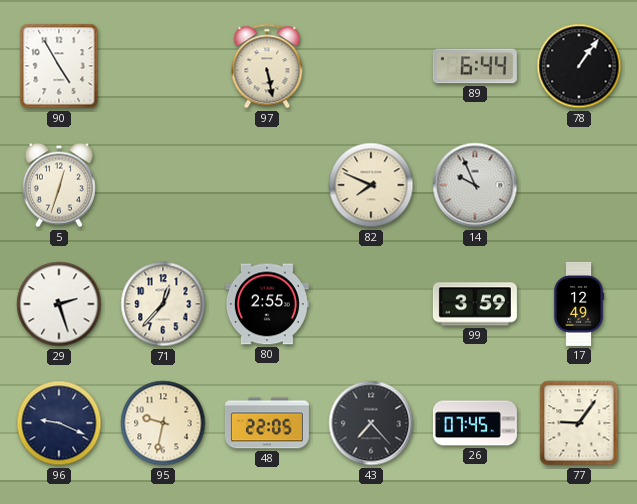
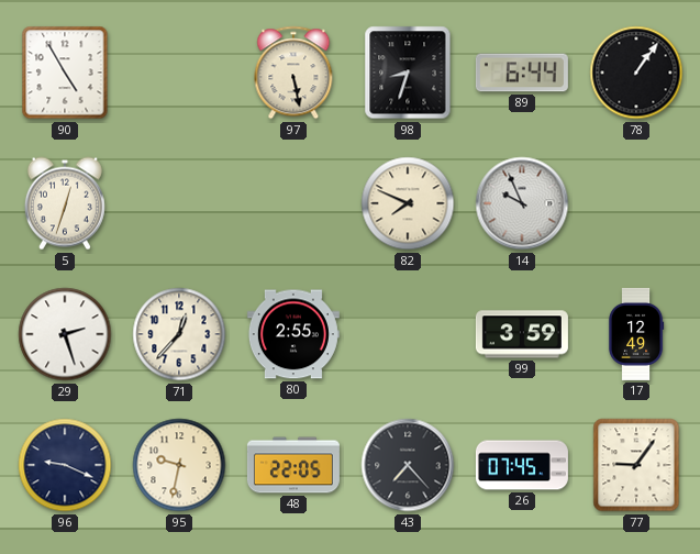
98: none -> 8:33 (408, 73)
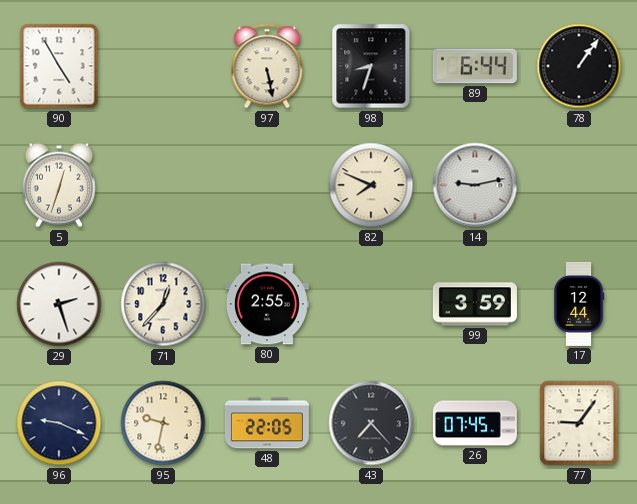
14: 9:56 -> 9:13 (475, 185)
17: 12:49 -> 12:44 (579, 304)
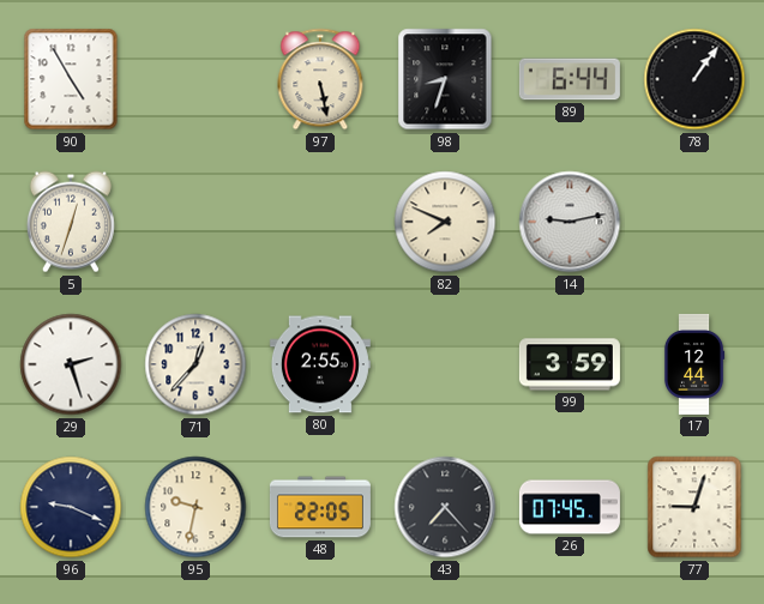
77: 9:06 -> 9:03 (694, 507)
